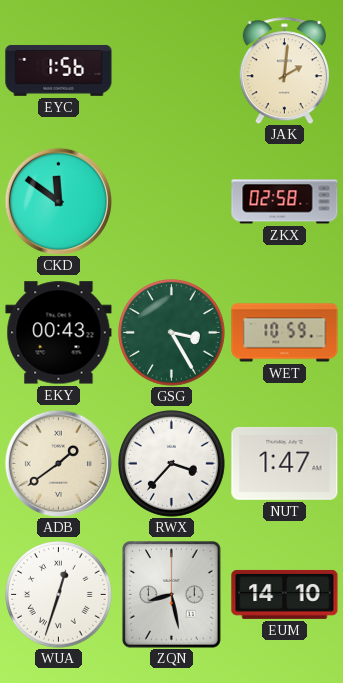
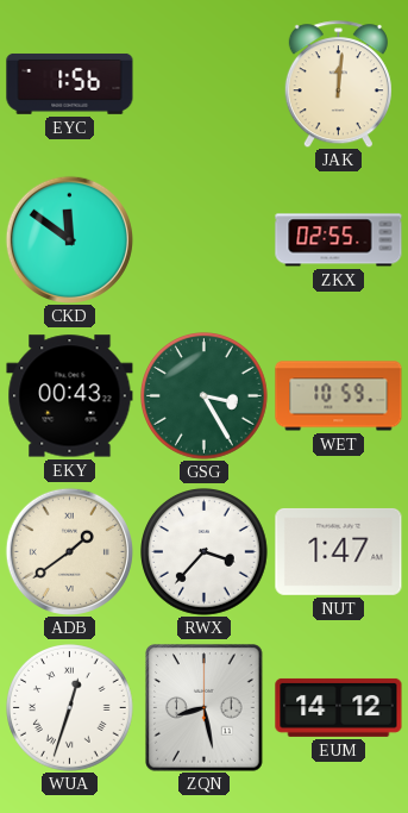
JAK: 2:01 -> 12:01 (338, 85)
ZKX: 02:58 -> 02:55 (339, 240)
EUM: 14:10 -> 14:12 (339, 707)
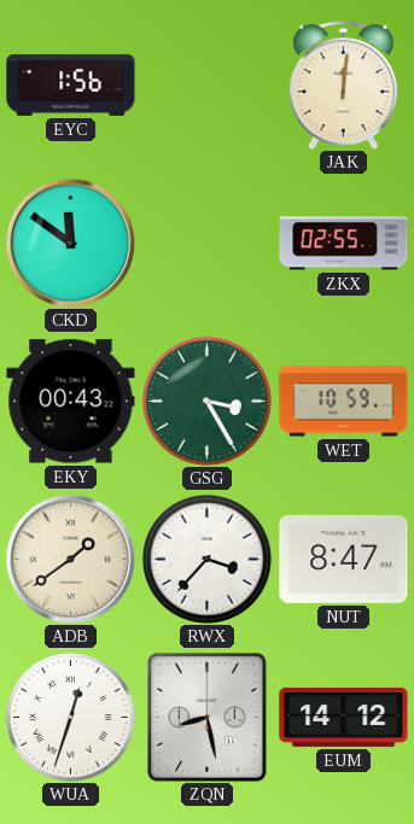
NUT: 1:47 -> 8:47 (344, 559)
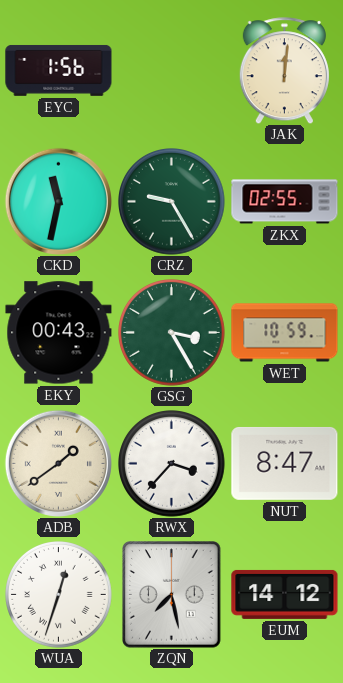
CKD: 11:51 -> 11:32 (58, 201)
CRZ: none -> 9:25 (172, 202)
ZQN: 8:28 -> 7:28 (172, 595)
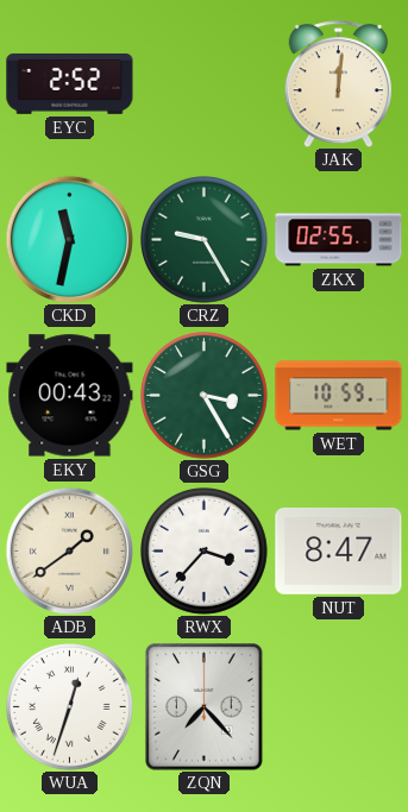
EYC: 1:56 -> 2:52 (70, 83)
ZQN: 7:28 -> 7:23 (205, 707)
EUM: 14:12 -> none (285, 594)
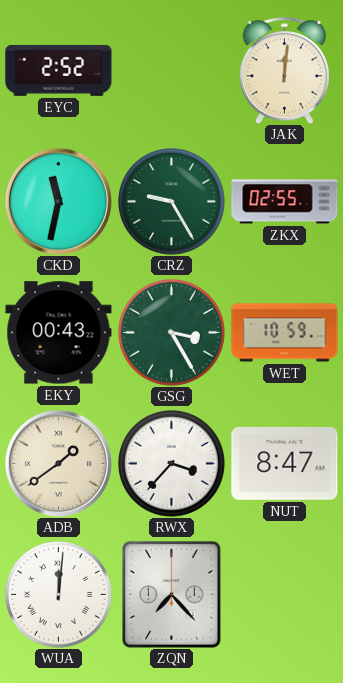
WUA: 12:33 -> 12:01 (59, 595)
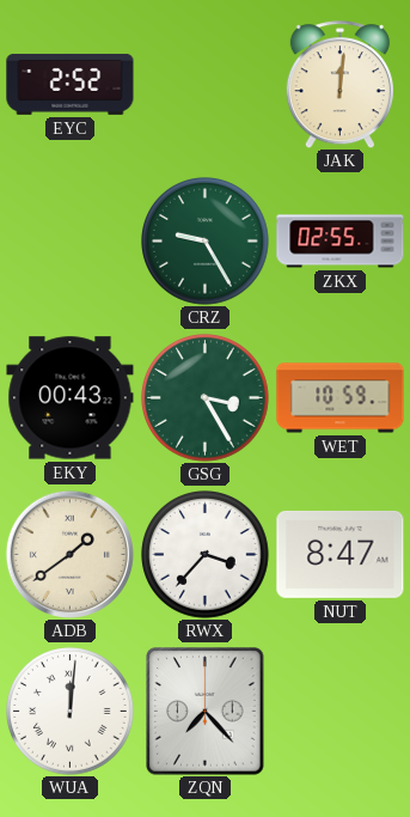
CKD: 11:32 -> none (58, 201)
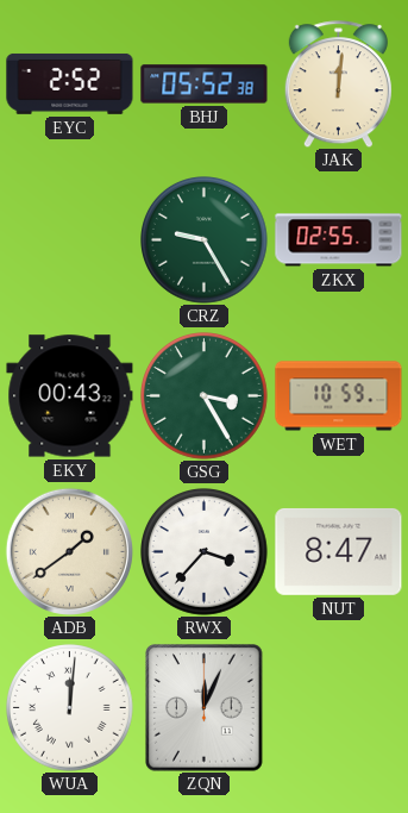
BHJ: none -> 05:52 (205, 85)
ZQN: 7:23 -> 12:04 (205, 708)
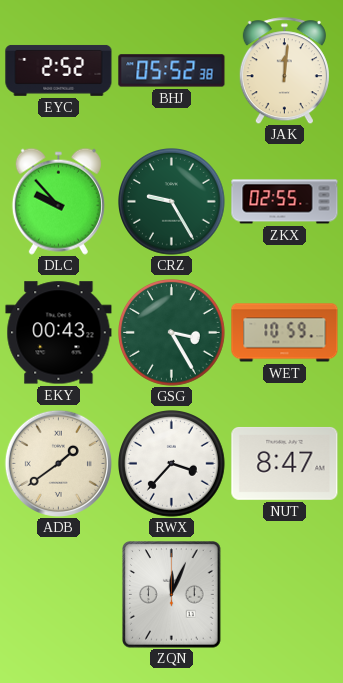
DLC: none -> 9:53 (58, 201)
WUA: 12:01 -> none (70, 708)
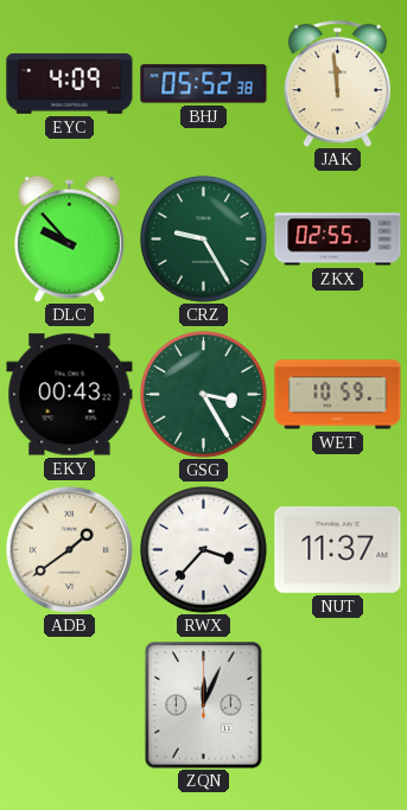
EYC: 2:52 -> 4:09 (70, 83)
JAK: 12:01 -> 11:59 (337, 84)
NUT: 8:47 -> 11:37 (338, 549)
